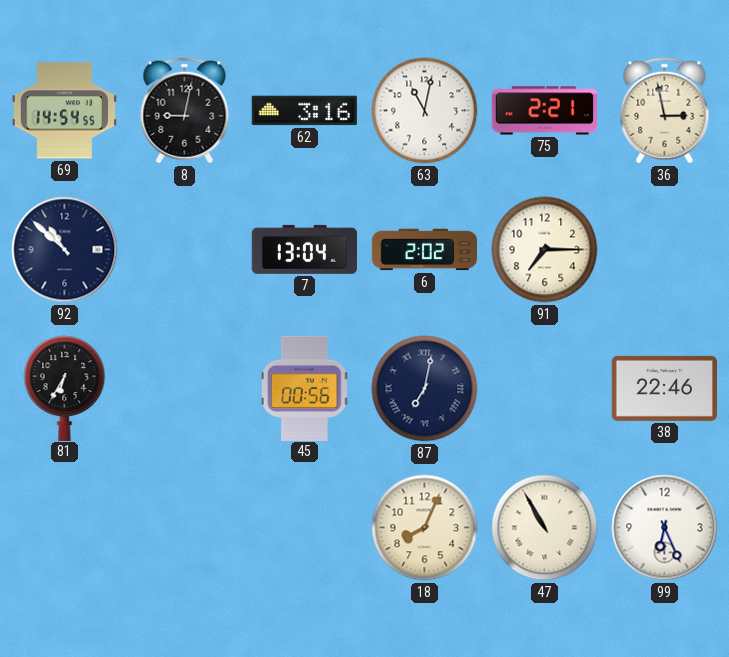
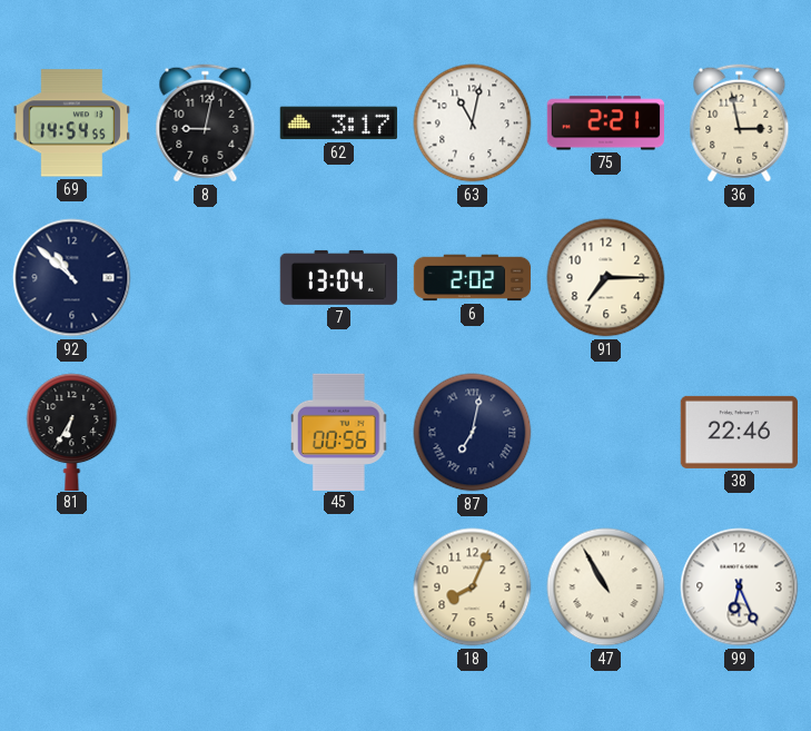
62: 3:16 -> 3:17 (338, 124)
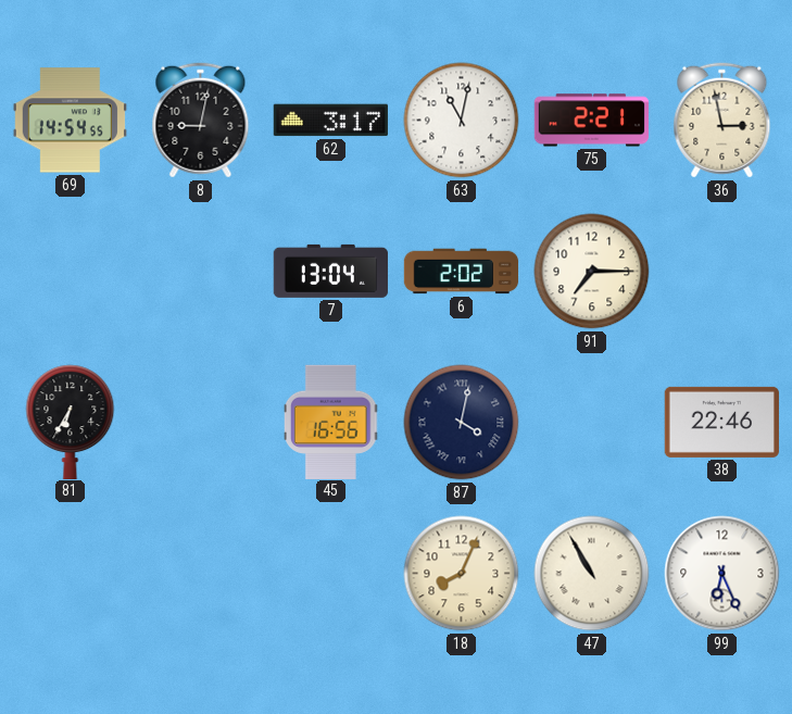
92: 10:52 -> none (72, 278)
45: 00:56 -> 16:56 (331, 422)
87: 7:02 -> 4:02 (462, 423)
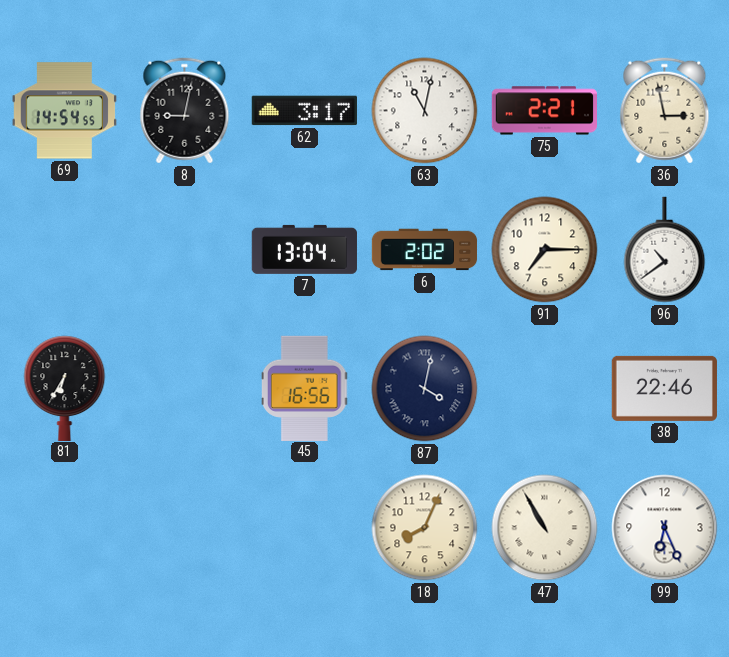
96: none -> 10:39 (665, 250)
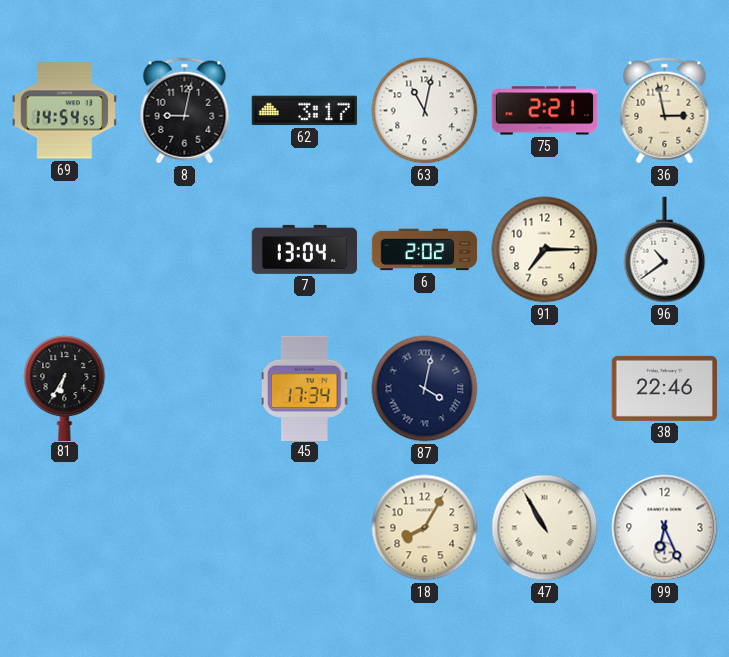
45: 16:56 -> 17:34 (305, 388)
18: 8:04 -> 8:05 (425, 528)
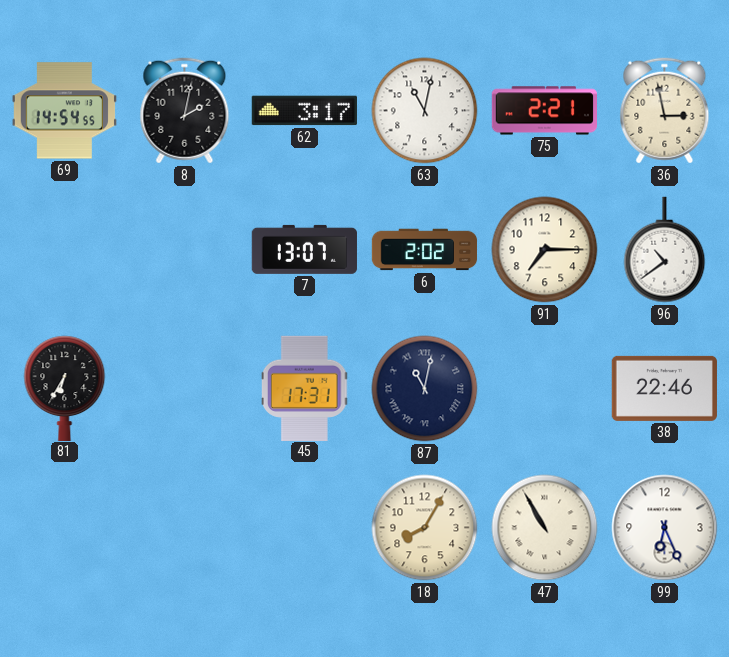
8: 9:02 -> 2:02 (185, 111)
7: 13:04 -> 13:07 (304, 249)
45: 17:34 -> 17:31 (305, 388)
87: 4:02 -> 11:02 (425, 389)
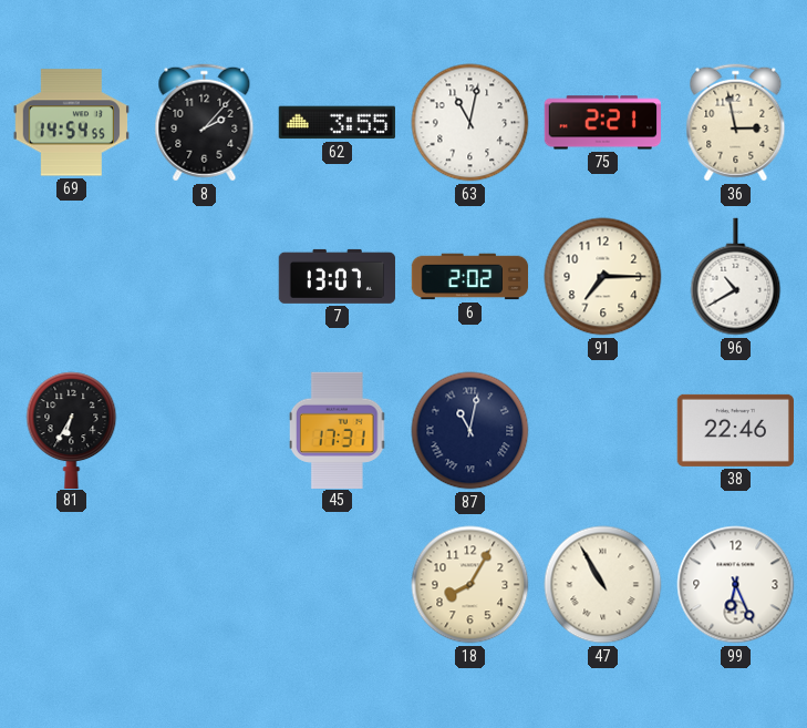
8: 2:02 -> 2:07 (205, 123)
62: 3:17 -> 3:55 (337, 123)
96: 10:39 -> 10:40 (736, 277)
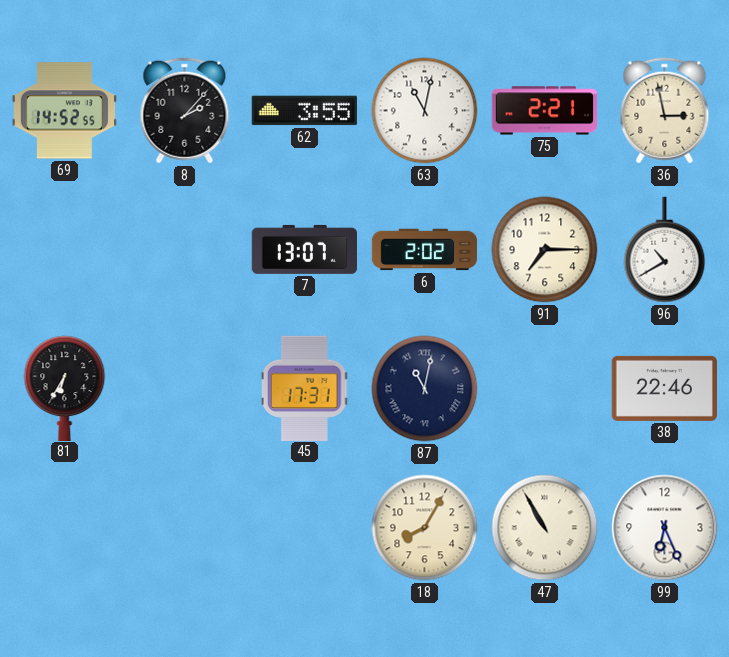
69: 14:54 -> 14:52 (64, 111)
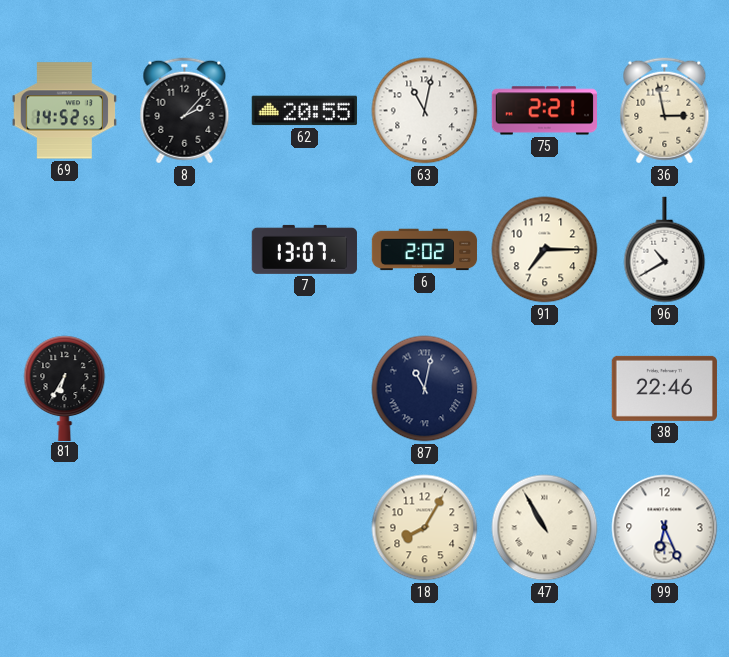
62: 3:55 -> 20:55 (304, 111)
45: 17:31 -> none (305, 388)
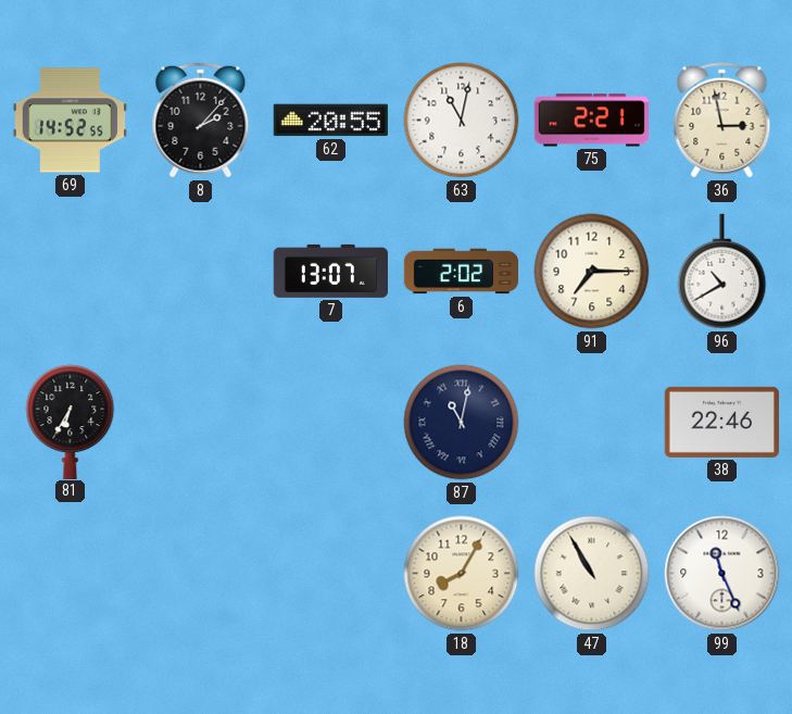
99: 6:26 -> 11:26 (722, 574)
